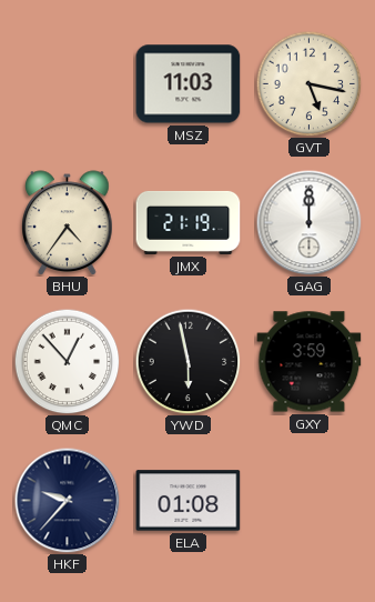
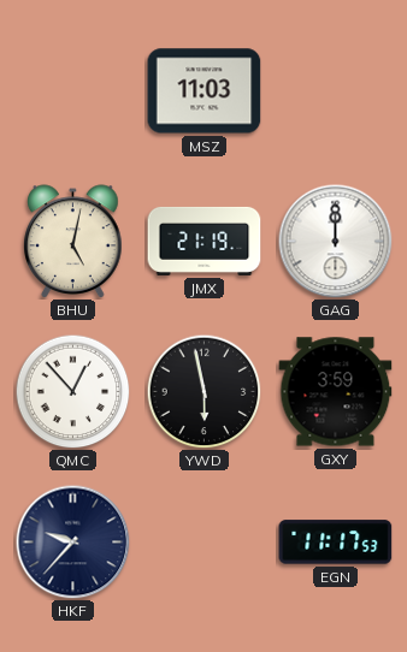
GVT: 5:17 -> none (308, 83)
BHU: 4:36 -> 5:02 (73, 242)
ELA: 01:08 -> none (189, 501)
EGN: none -> 11:17 (336, 543)
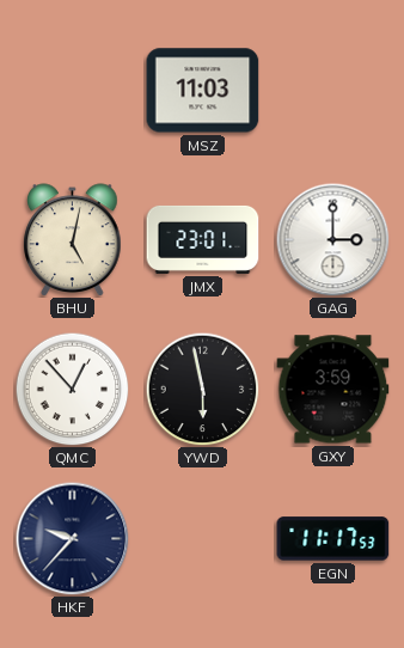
JMX: 21:19 -> 23:01 (203, 239)
GAG: 12:00 -> 3:00 (332, 239)
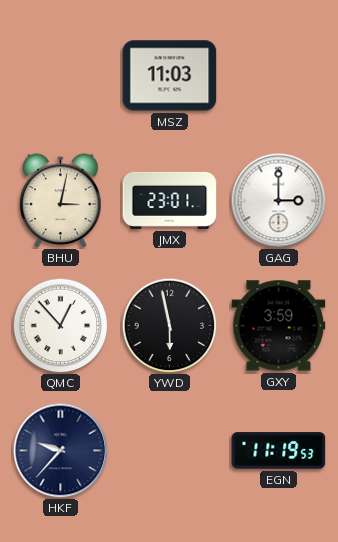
BHU: 5:02 -> 3:02 (61, 201)
EGN: 11:17 -> 11:19 (279, 451)
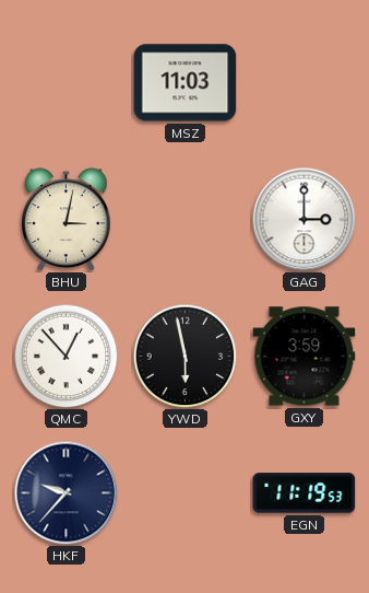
JMX: 23:01 -> none (170, 200)
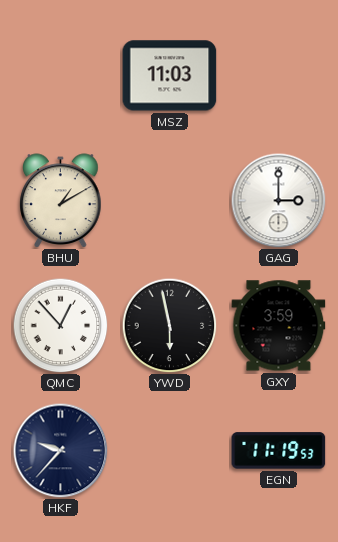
BHU: 3:02 -> 1:10 (61, 201)
